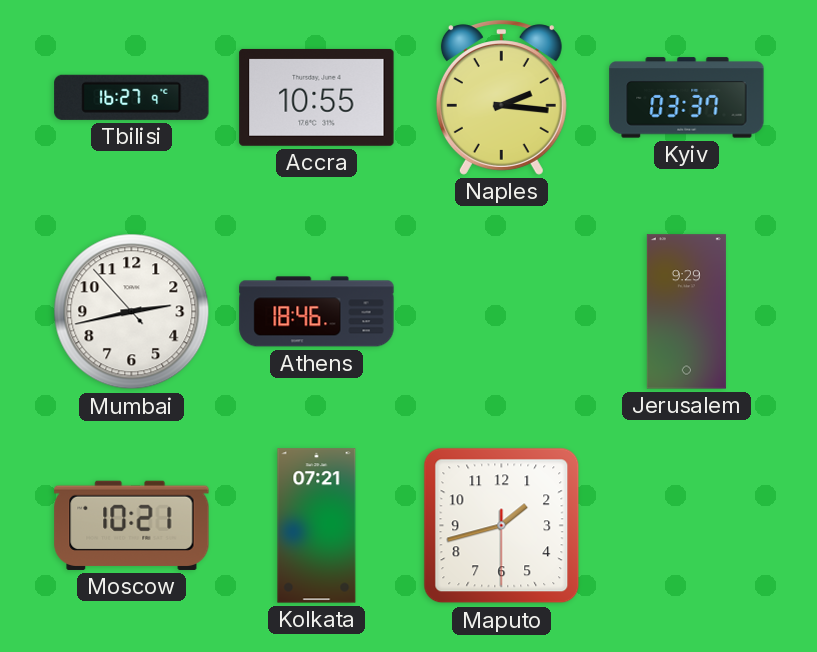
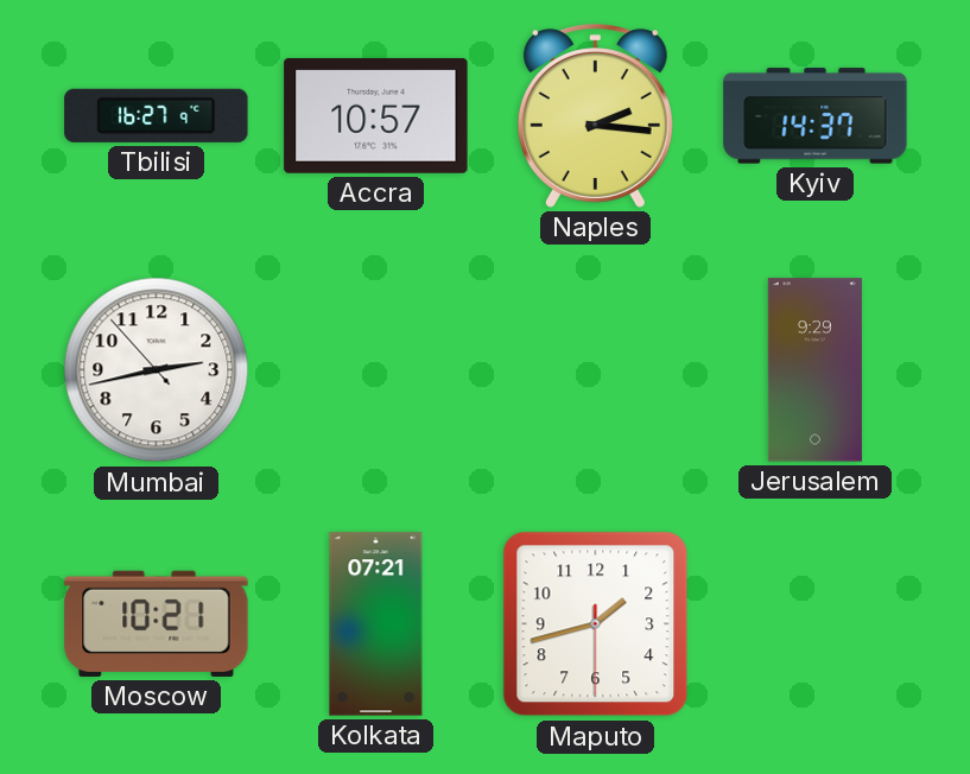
Accra: 10:55 -> 10:57 (376, 115)
Kyiv: 03:37 -> 14:37 (816, 116)
Athens: 18:46 -> none (317, 312)
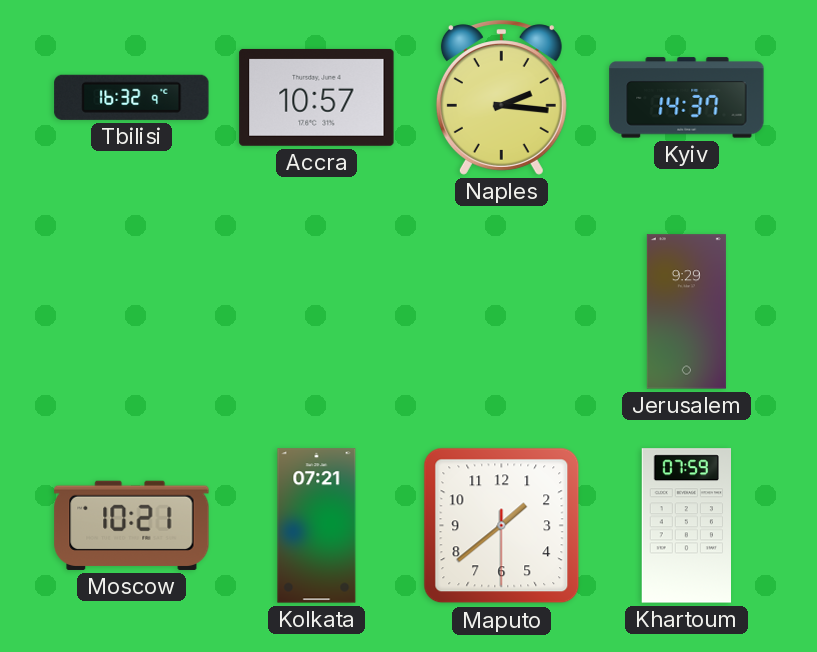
Tbilisi: 16:27 -> 16:32 (132, 97)
Mumbai: 2:42 -> none (157, 370)
Maputo: 1:42 -> 1:38 (502, 526)
Khartoum: none -> 07:59 (686, 526)
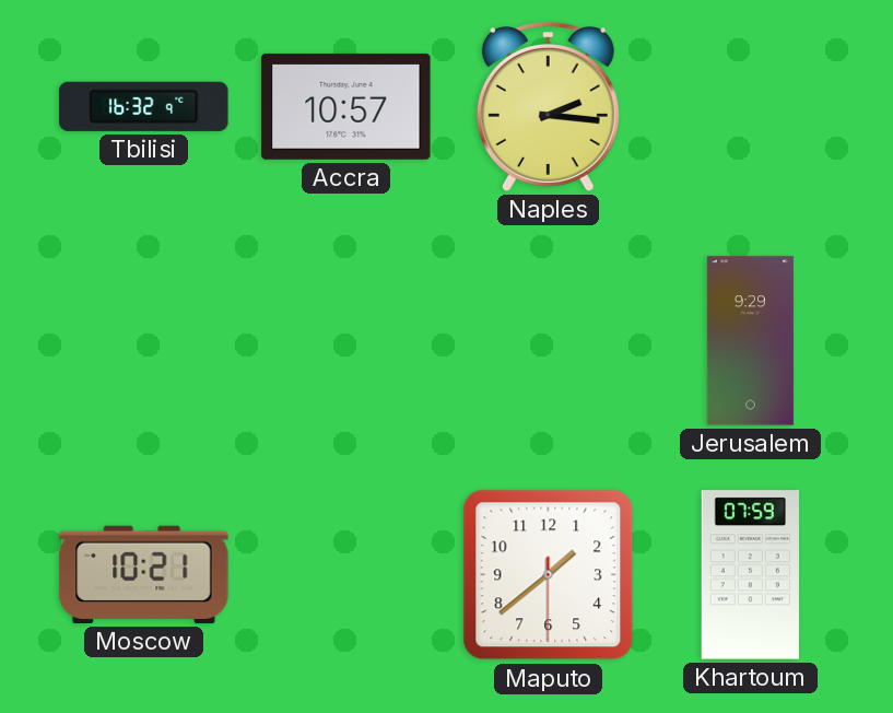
Kyiv: 14:37 -> none (687, 98)
Kolkata: 07:21 -> none (317, 526)
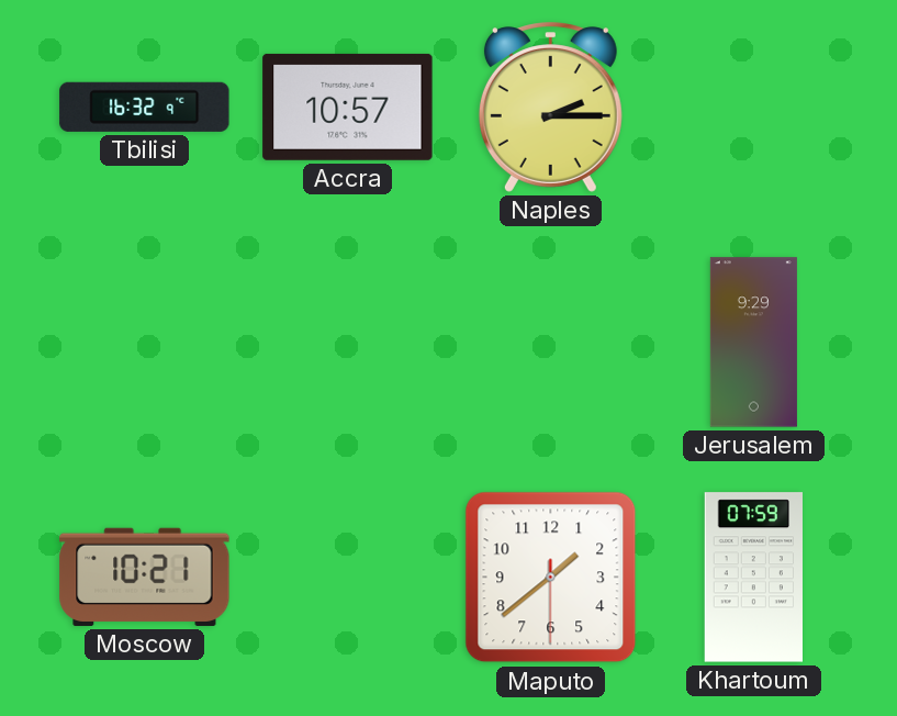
Naples: 2:16 -> 2:15 (550, 108)
